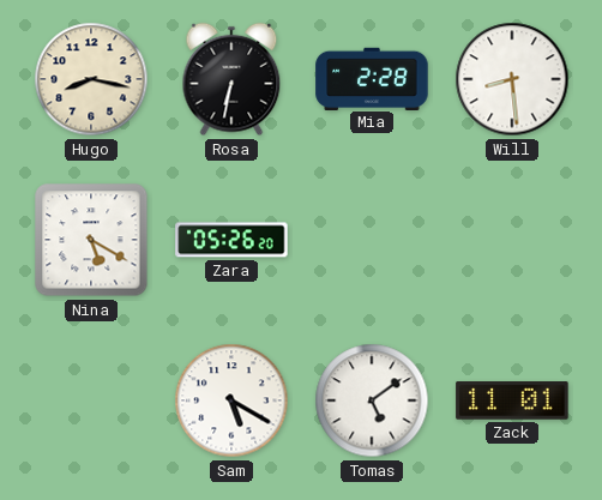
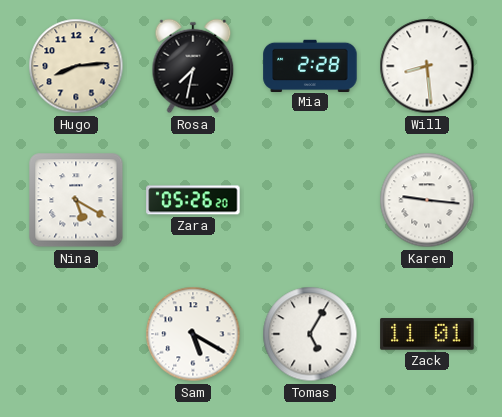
Hugo: 8:17 -> 8:14 (76, 66)
Rosa: 6:32 -> 7:32 (193, 66)
Karen: none -> 9:16 (427, 200)
Tomas: 5:09 -> 5:05 (310, 334)
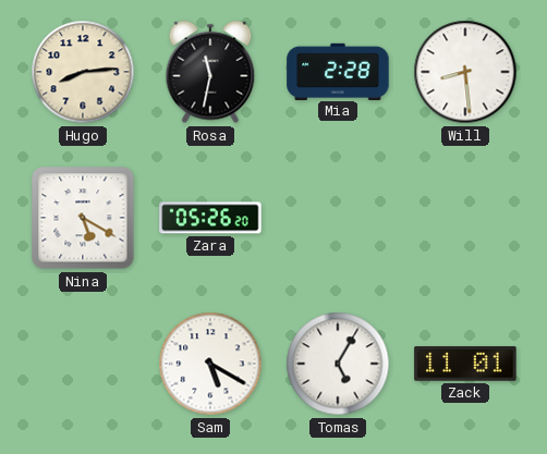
Rosa: 7:32 -> 11:32 (210, 72)
Karen: 9:16 -> none (427, 200)
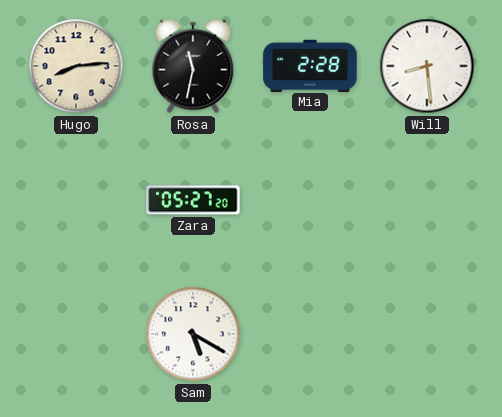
Nina: 5:20 -> none (83, 218)
Zara: 05:26 -> 05:27 (193, 200)
Tomas: 5:05 -> none (338, 364)
Zack: 11:01 -> none (465, 364)
